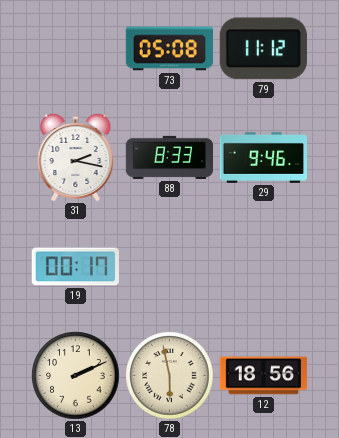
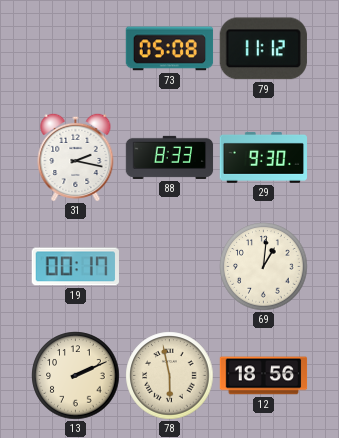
29: 9:46 -> 9:30 (264, 158)
69: none -> 1:01 (264, 267)
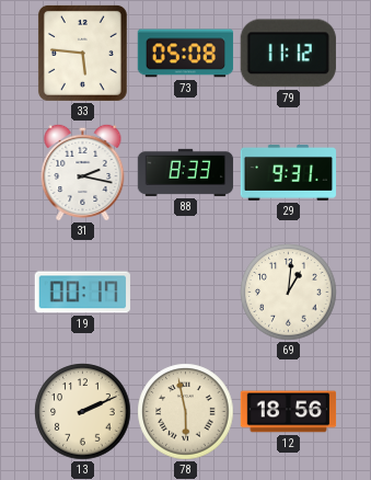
33: none -> 5:46 (82, 53)
29: 9:30 -> 9:31 (289, 173)
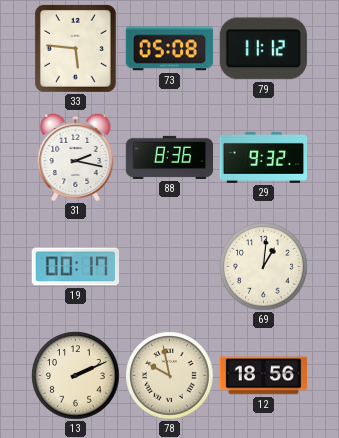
88: 8:33 -> 8:36 (170, 157)
29: 9:31 -> 9:32 (264, 158)
78: 5:58 -> 9:58 (170, 376)
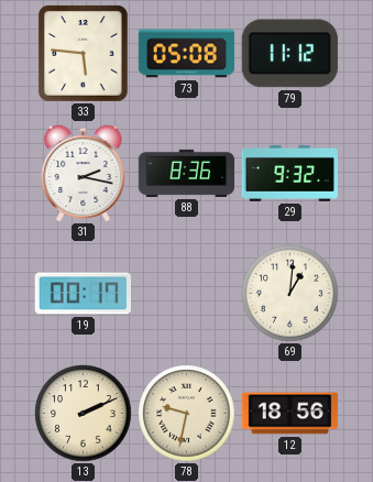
78: 9:58 -> 9:32 (187, 414)
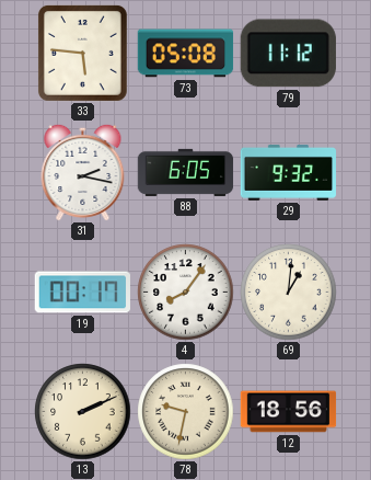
88: 8:36 -> 6:05 (186, 172)
4: none -> 8:06 (186, 293)
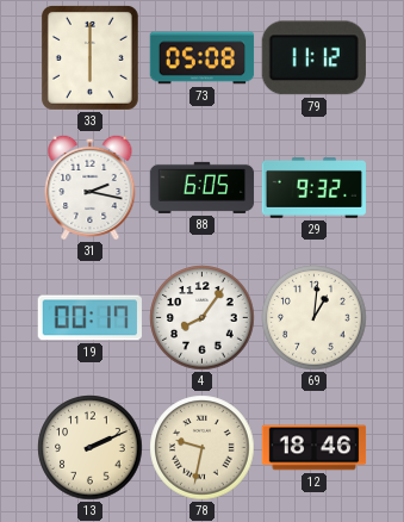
33: 5:46 -> 6:00 (89, 57)
12: 18:56 -> 18:46 (315, 448)
